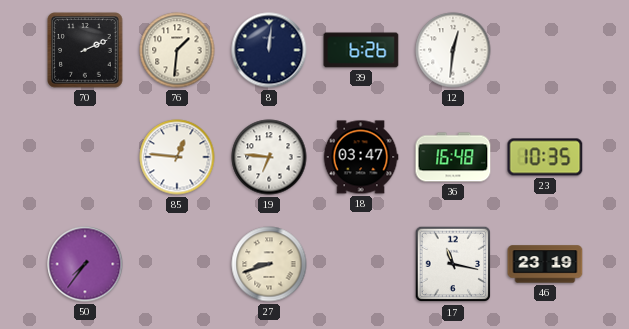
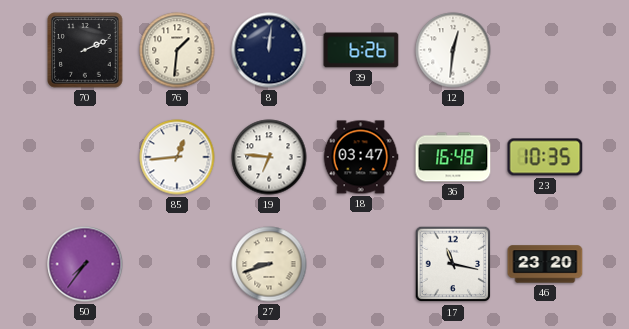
85: 12:46 -> 12:44 (177, 157)
46: 23:19 -> 23:20 (545, 264)
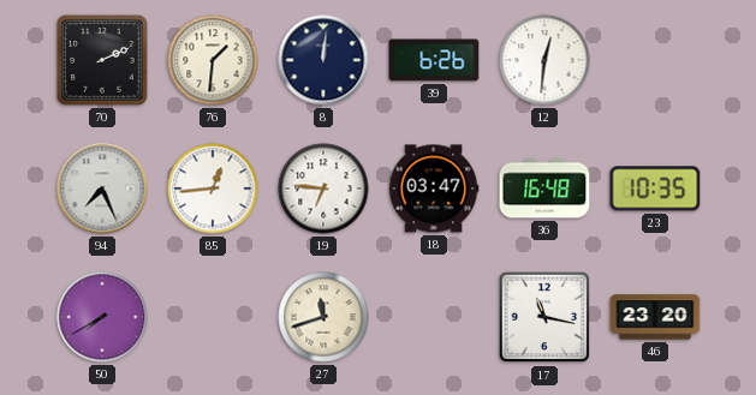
94: none -> 7:26 (102, 188)
50: 7:36 -> 7:40 (102, 317)
27: 8:42 -> 11:42 (323, 317)
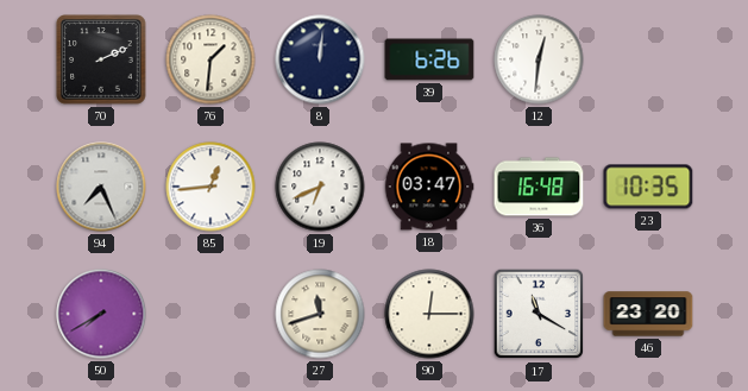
19: 6:46 -> 6:41 (320, 187)
90: none -> 12:15 (429, 314)
17: 11:17 -> 11:20 (539, 314)
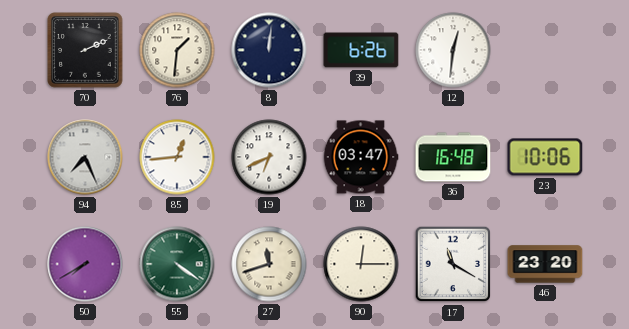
23: 10:35 -> 10:06 (545, 157)
55: none -> 4:21 (177, 264)
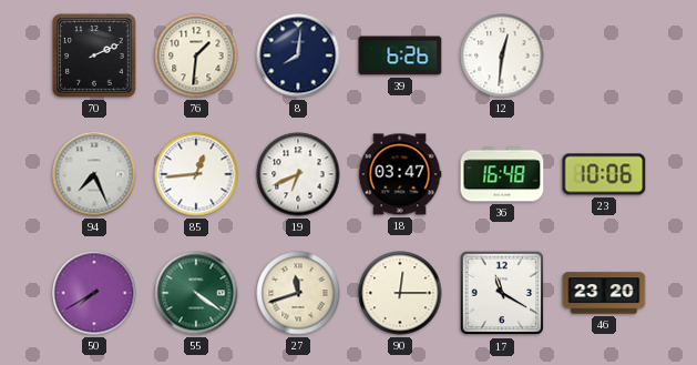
8: 12:01 -> 8:01 (298, 55)
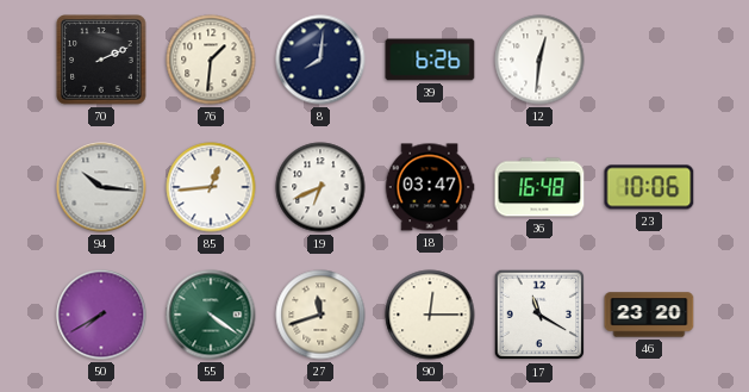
94: 7:26 -> 10:16 (101, 187)
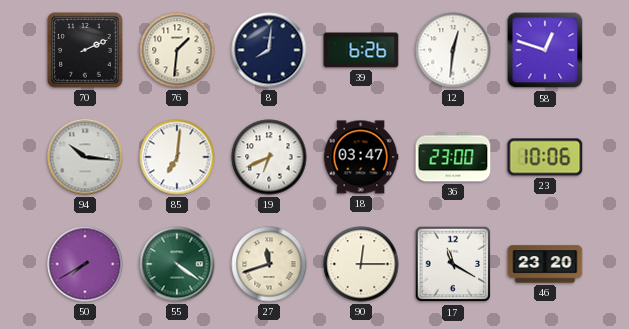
58: none -> 12:48 (545, 50)
85: 12:44 -> 7:01 (177, 157)
36: 16:48 -> 23:00 (453, 157)
